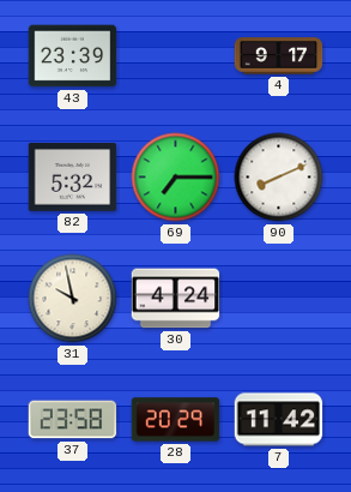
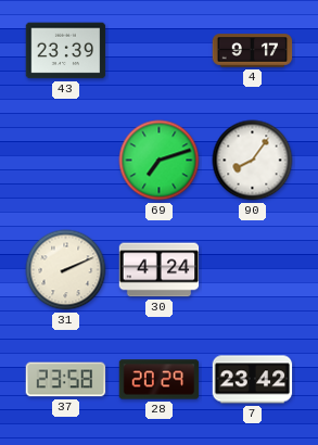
82: 5:32 -> none (73, 178)
69: 7:15 -> 7:12 (160, 161)
90: 8:11 -> 8:06 (253, 161)
31: 9:58 -> 2:11 (66, 270)
7: 11:42 -> 23:42 (253, 380)
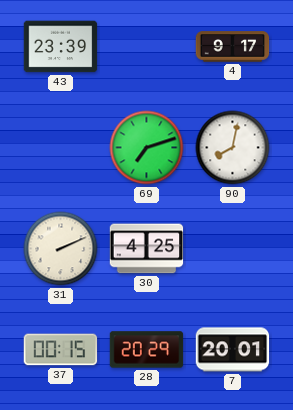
90: 8:06 -> 8:02 (233, 148)
30: 4:24 -> 4:25 (147, 249)
37: 23:58 -> 00:15 (61, 350)
7: 23:42 -> 20:01 (233, 350)
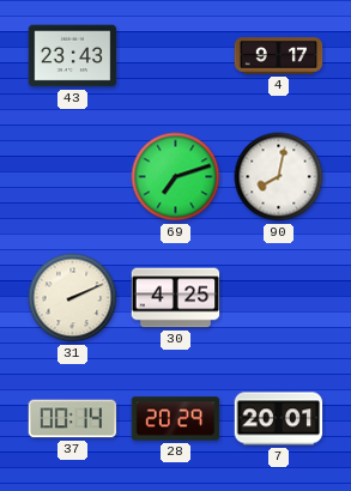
43: 23:39 -> 23:43 (73, 56)
37: 00:15 -> 00:14 (73, 419)
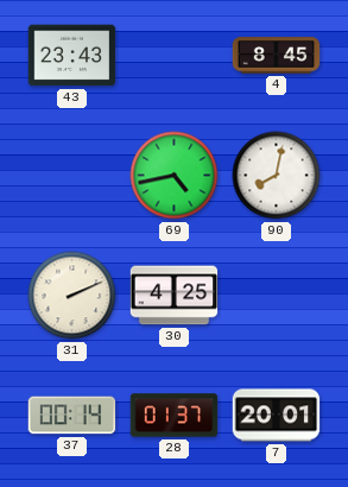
4: 9:17 -> 8:45 (277, 56)
69: 7:12 -> 4:43 (175, 176)
28: 20:29 -> 01:37 (175, 416)
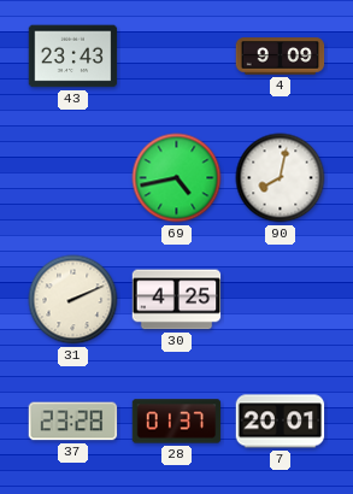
4: 8:45 -> 9:09 (281, 57)
37: 00:14 -> 23:28 (73, 422)
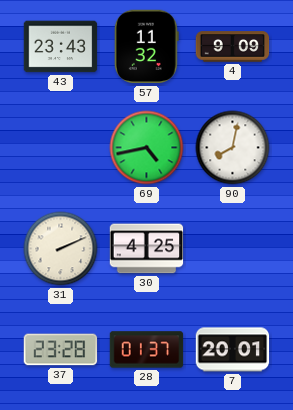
57: none -> 11:32 (146, 47)
